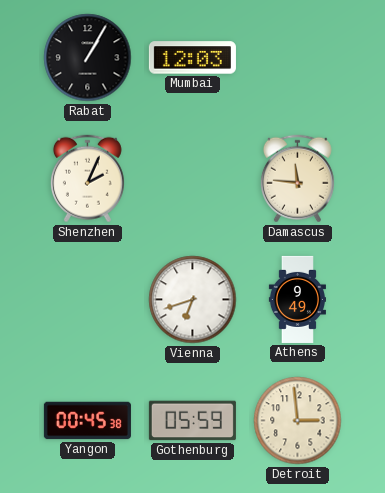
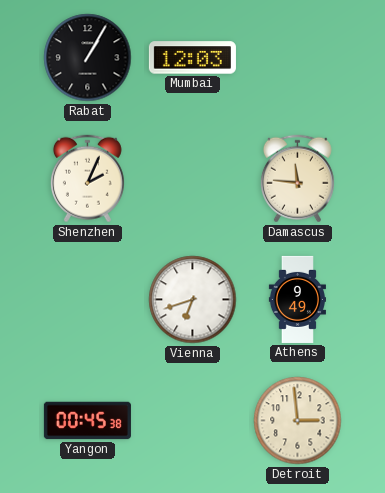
Gothenburg: 05:59 -> none (192, 421)
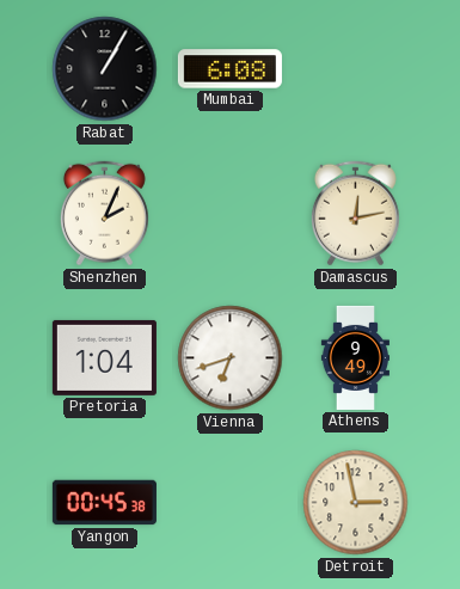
Mumbai: 12:03 -> 6:08 (229, 69)
Damascus: 11:46 -> 12:13 (355, 214)
Pretoria: none -> 1:04 (104, 357)
Detroit: 2:59 -> 2:58 (356, 503)
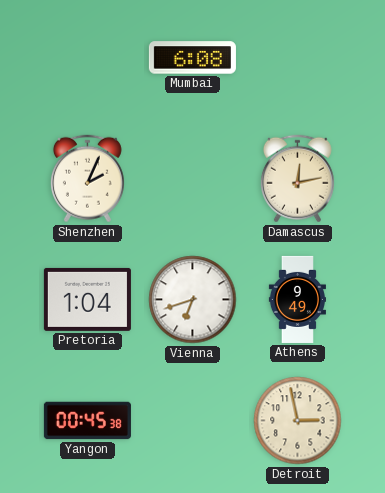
Rabat: 1:05 -> none (105, 69)
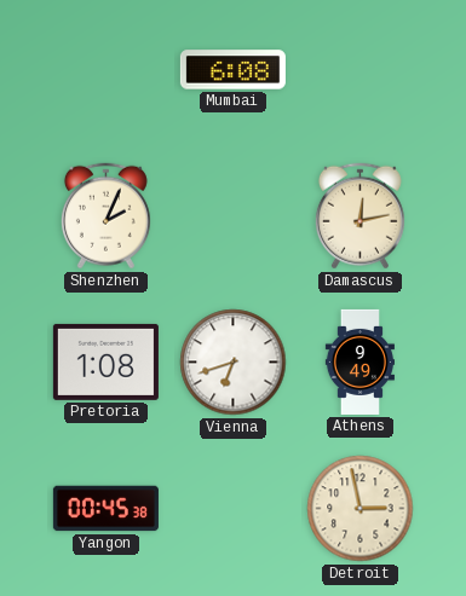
Pretoria: 1:04 -> 1:08 (105, 361)
